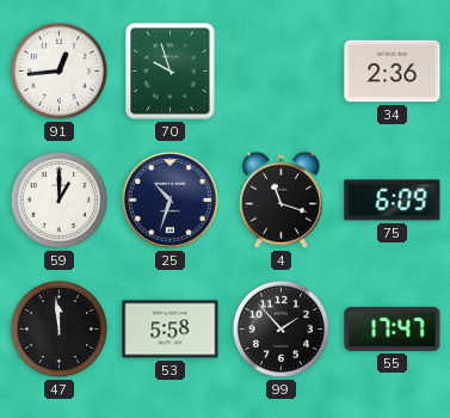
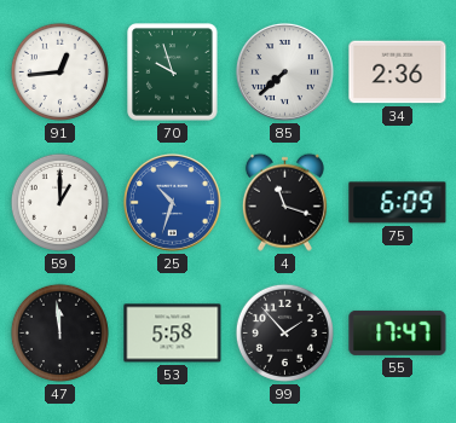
85: none -> 7:38 (284, 71)
25 dial: navy -> blue (172, 202)
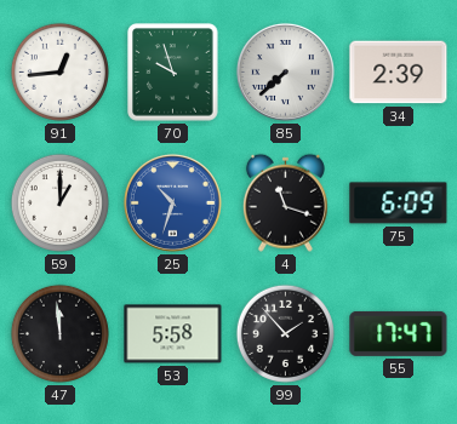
34: 2:36 -> 2:39 (399, 73)
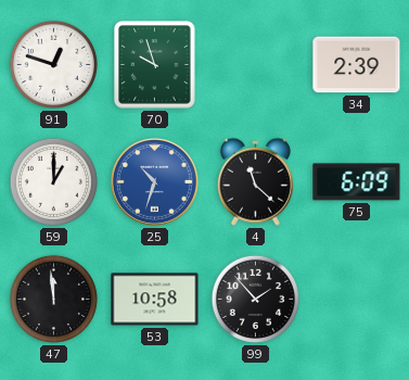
91: 12:44 -> 12:48 (53, 64)
85: 7:38 -> none (285, 71)
4: 11:18 -> 11:22 (255, 181)
53: 5:58 -> 10:58 (155, 300)
55: 17:47 -> none (399, 333)
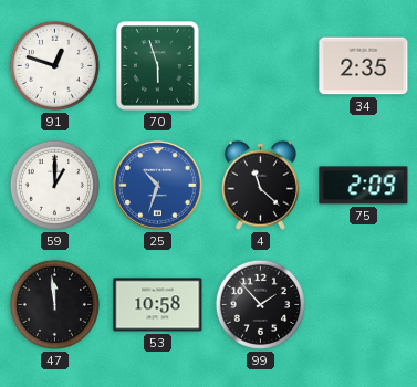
70: 9:57 -> 5:57 (158, 66)
34: 2:39 -> 2:35 (364, 66)
75: 6:09 -> 2:09 (364, 186)
